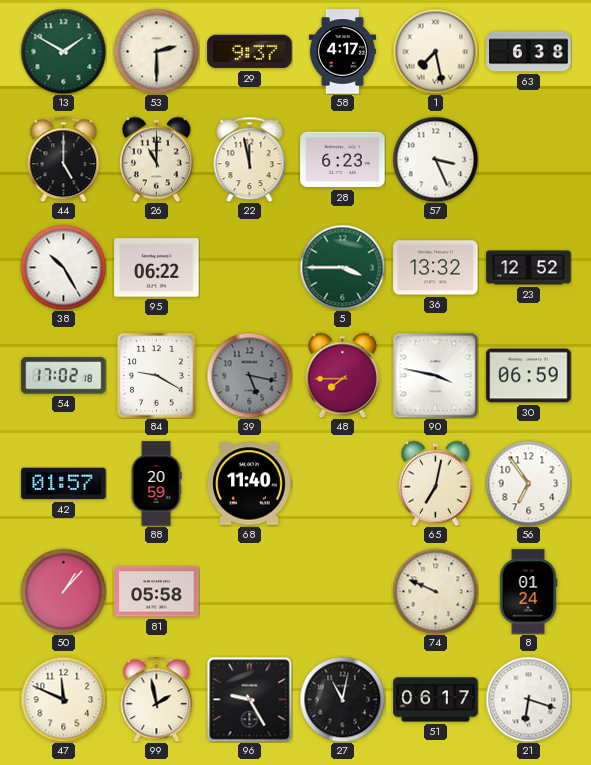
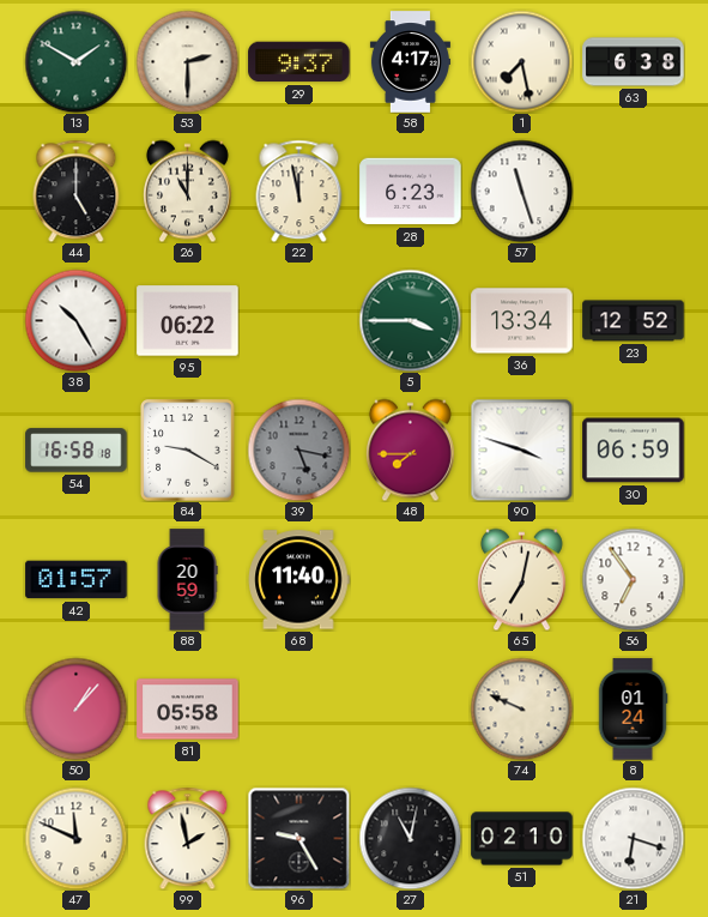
57: 3:26 -> 11:27 (521, 191)
36: 13:32 -> 13:34 (522, 321)
54: 17:02 -> 16:58 (77, 451)
90: 3:47 -> 3:48 (521, 450)
51: 06:17 -> 02:10 (522, 839)
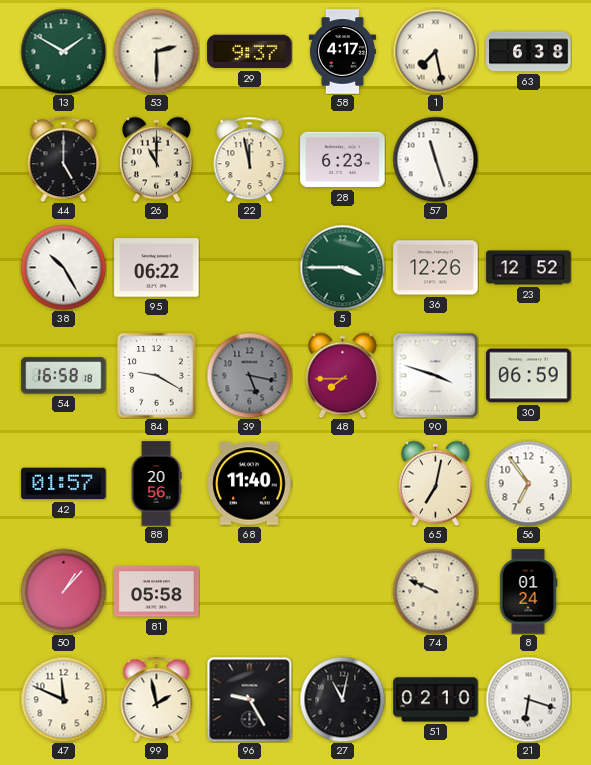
36: 13:34 -> 12:26 (436, 268)
88: 20:59 -> 20:56 (156, 484)
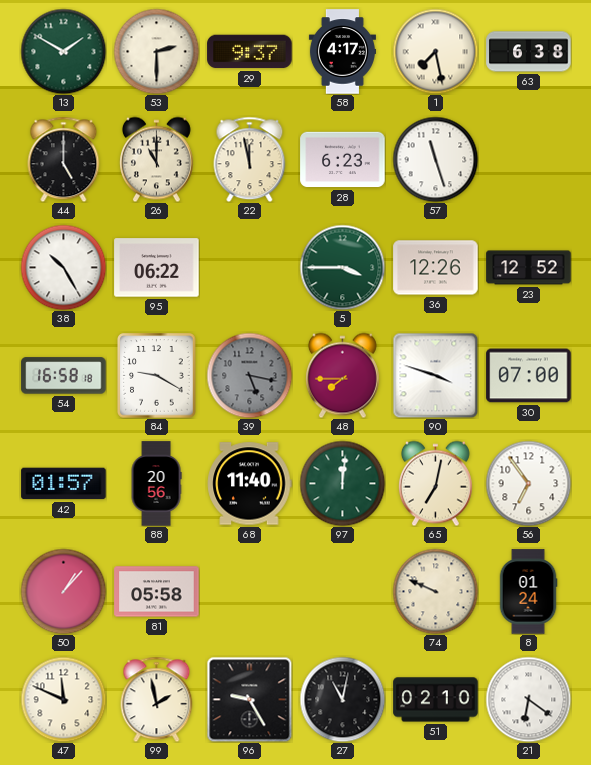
30: 06:59 -> 07:00 (529, 376)
97: none -> 12:01 (342, 483)
21: 6:18 -> 6:21 (528, 699)
